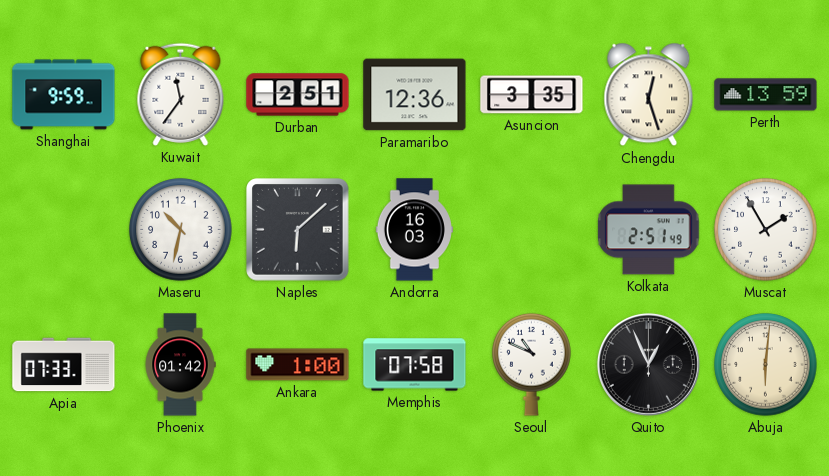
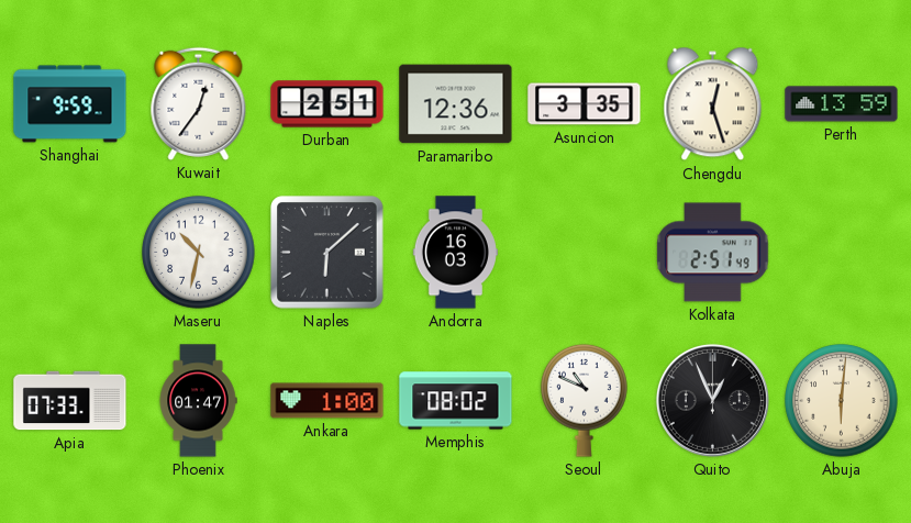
Kuwait: 11:36 -> 12:36 (199, 103)
Muscat: 1:55 -> none (766, 230)
Phoenix: 01:42 -> 01:47 (198, 401)
Memphis: 07:58 -> 08:02 (456, 401)
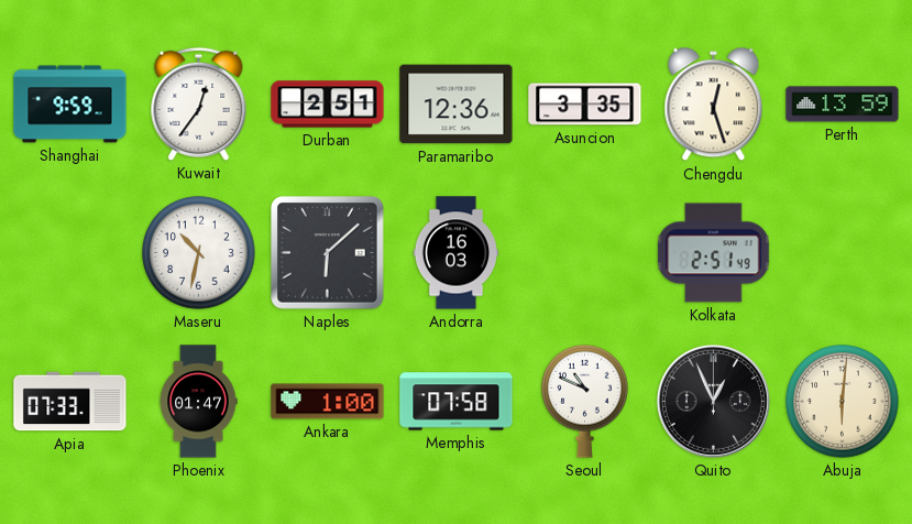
Memphis: 08:02 -> 07:58 (457, 402)
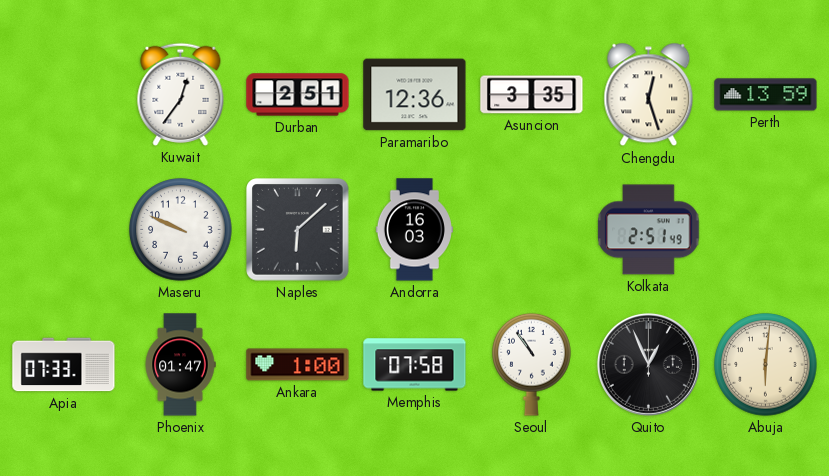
Shanghai: 9:59 -> none (70, 105)
Maseru: 10:32 -> 9:49 (181, 230)
Seoul: 10:49 -> 10:54 (532, 364)
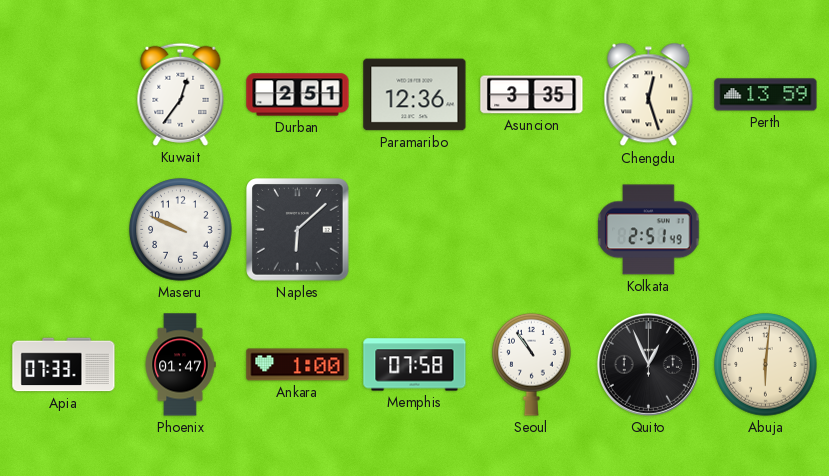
Andorra: 16:03 -> none (414, 230)
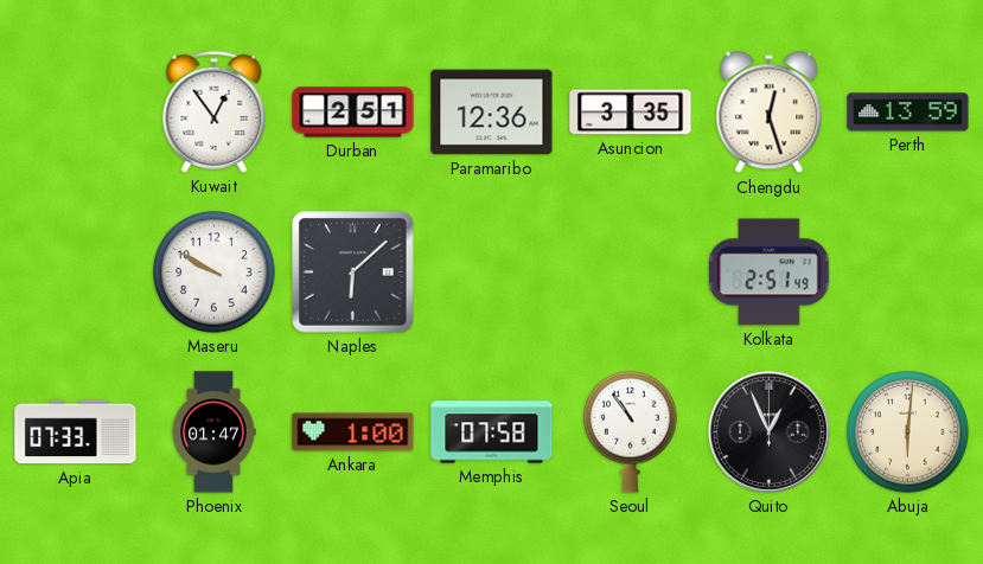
Kuwait: 12:36 -> 12:54 (215, 111)
Maseru: 9:49 -> 9:50 (215, 273)
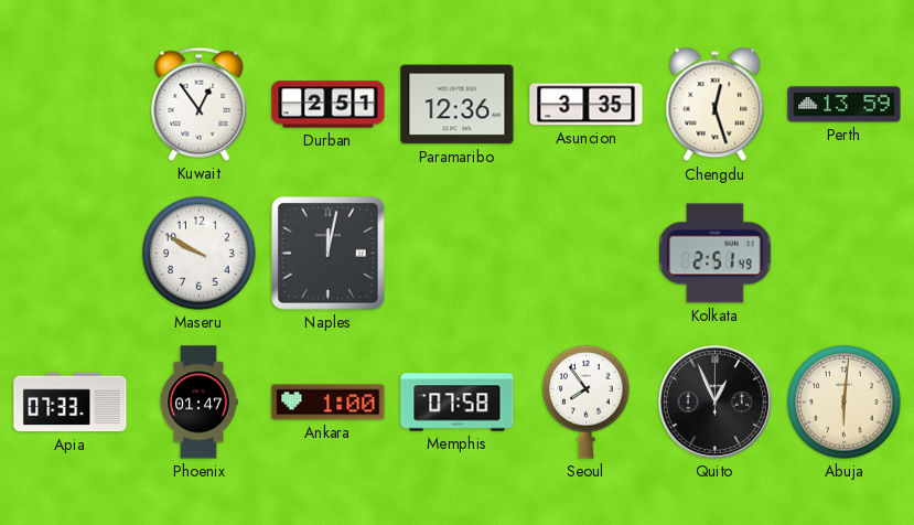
Naples: 6:08 -> 12:02 (329, 254)
Seoul: 10:54 -> 7:54 (587, 401)
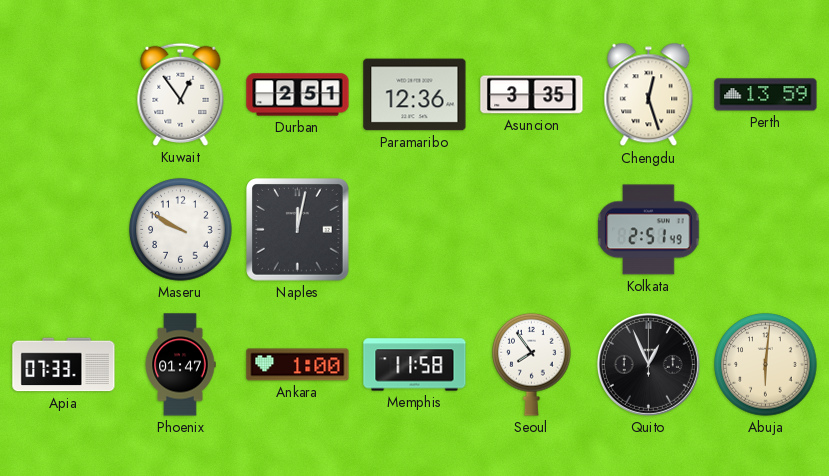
Memphis: 07:58 -> 11:58 (415, 365)
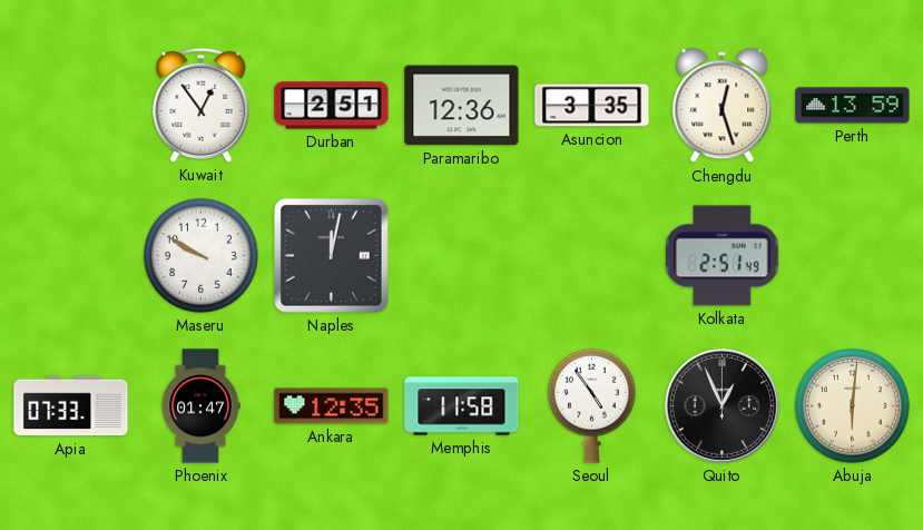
Ankara: 1:00 -> 12:35 (332, 406)
Seoul: 7:54 -> 4:54 (592, 405)
